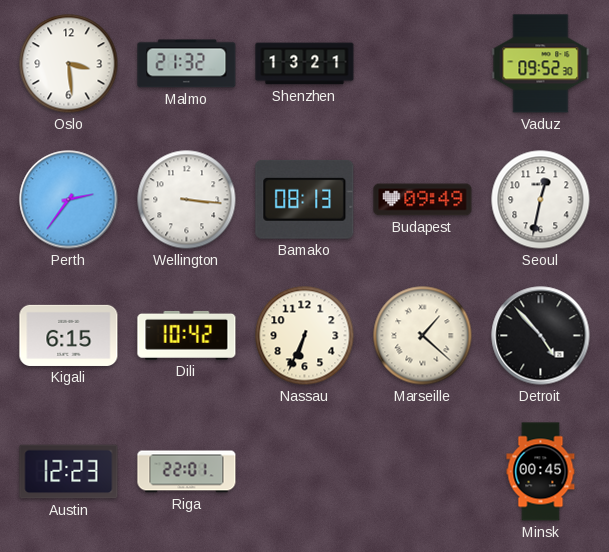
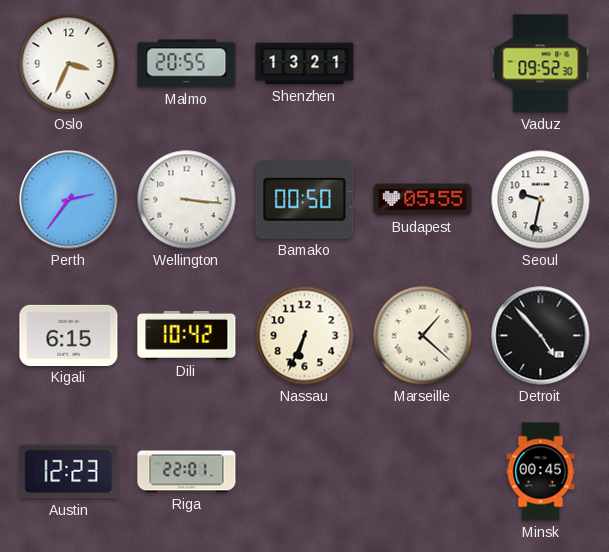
Oslo: 3:29 -> 3:34 (69, 64)
Malmo: 21:32 -> 20:55 (187, 64)
Bamako: 08:13 -> 00:50 (305, 199)
Budapest: 09:49 -> 05:55 (423, 200)
Seoul: 12:32 -> 9:32 (541, 200)
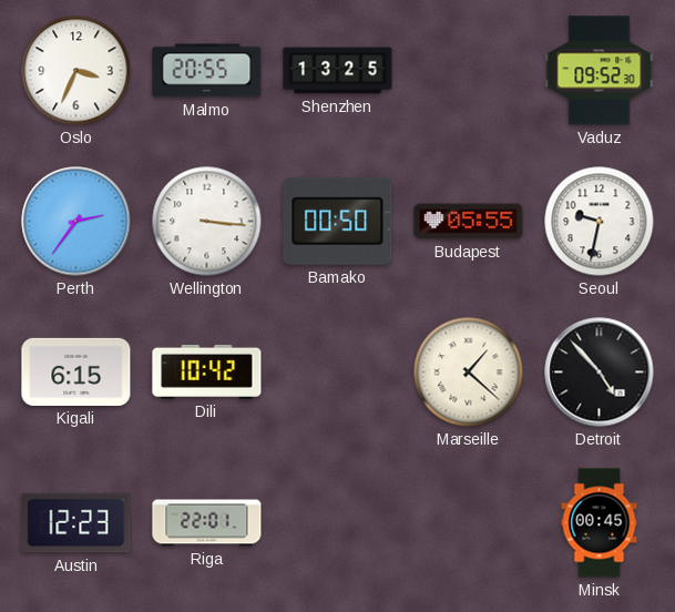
Shenzhen: 13:21 -> 13:25 (338, 71)
Nassau: 6:34 -> none (305, 336)
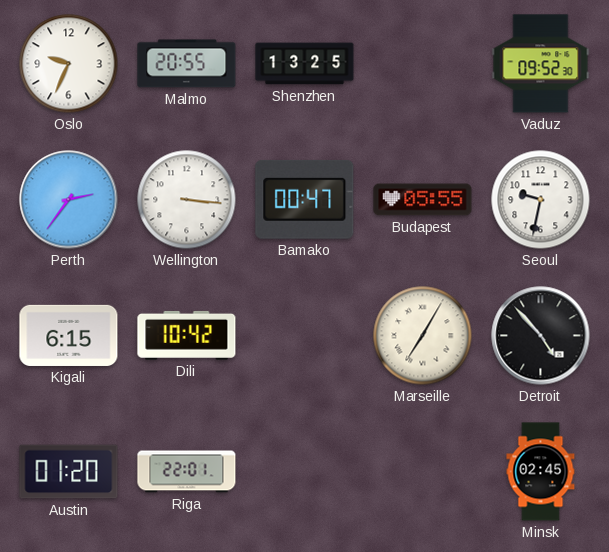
Oslo: 3:34 -> 9:34 (69, 64)
Bamako: 00:50 -> 00:47 (305, 199)
Marseille: 1:22 -> 7:05 (423, 336)
Austin: 12:23 -> 01:20 (69, 472)
Minsk: 00:45 -> 02:45 (541, 472)
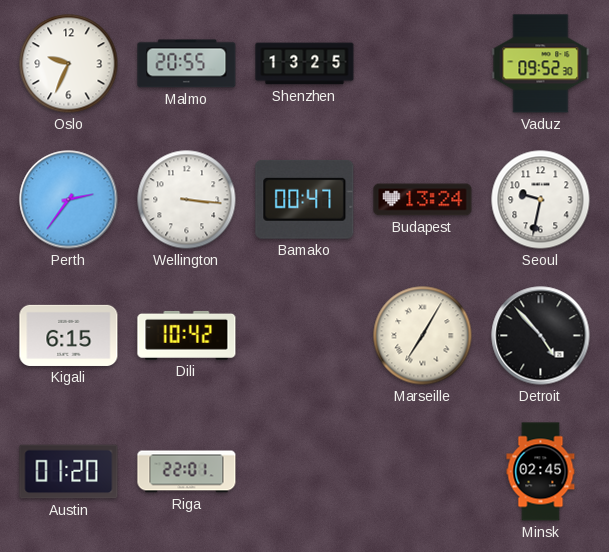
Budapest: 05:55 -> 13:24 (423, 200)
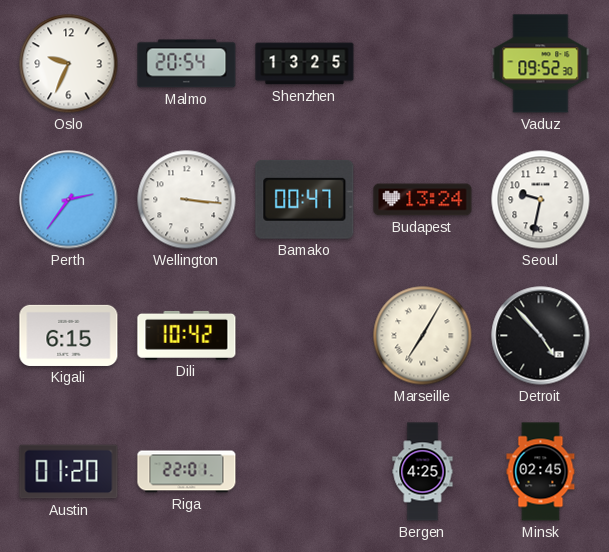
Malmo: 20:55 -> 20:54 (187, 64)
Bergen: none -> 4:25 (423, 472)
